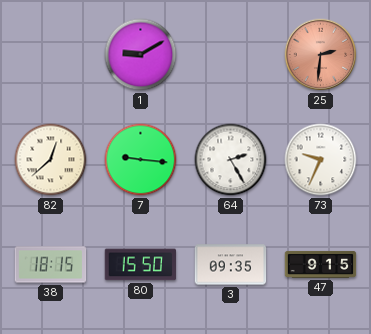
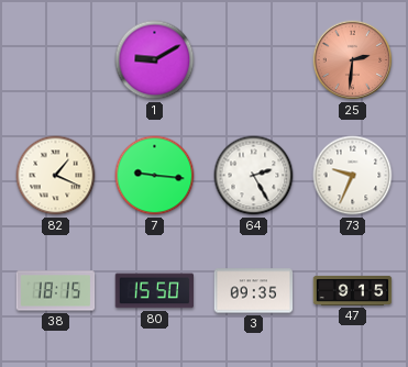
82: 12:38 -> 1:19 (56, 176)
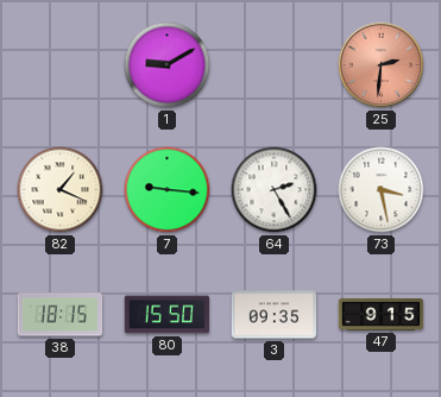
73: 9:34 -> 3:28 (382, 190)
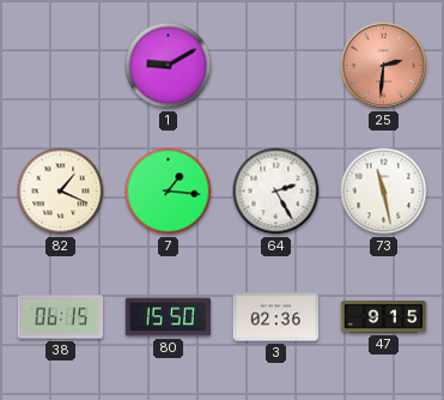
7: 9:16 -> 1:16 (169, 192)
73: 3:28 -> 11:28 (384, 192)
38: 18:15 -> 06:15 (61, 317)
3: 09:35 -> 02:36 (276, 317)
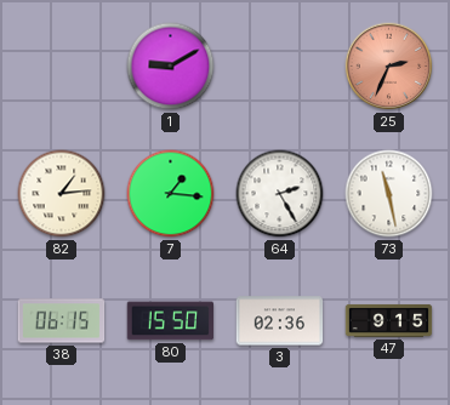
25: 2:31 -> 2:34 (389, 67)
82: 1:19 -> 1:14 (62, 194)
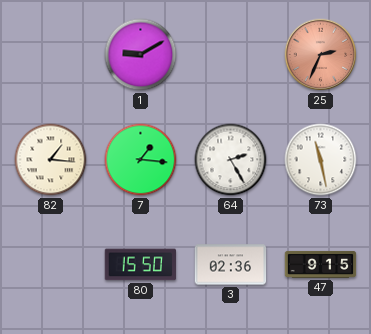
82: 1:14 -> 1:16 (51, 160)
38: 06:15 -> none (62, 321)
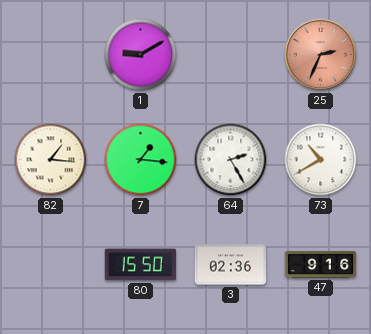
73: 11:28 -> 10:40 (321, 160)
47: 9:15 -> 9:16 (321, 264)
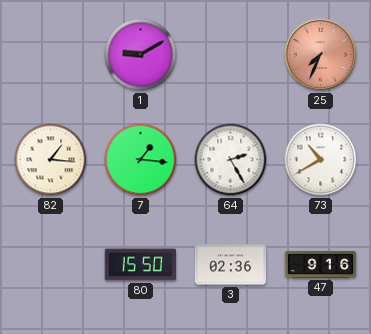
25: 2:34 -> 7:34 (321, 55)
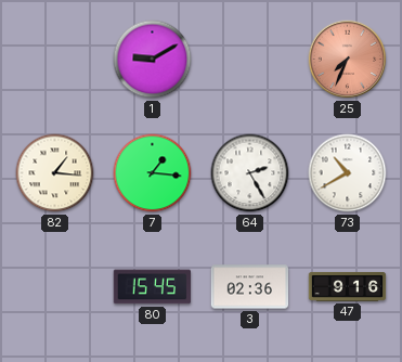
80: 15:50 -> 15:45 (153, 287)
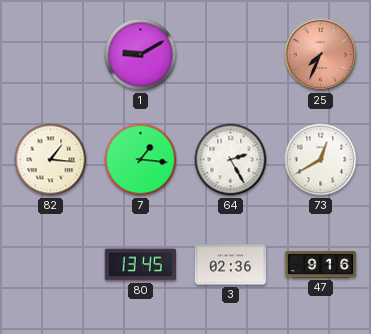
73: 10:40 -> 12:40 (321, 160)
80: 15:45 -> 13:45 (141, 265)
